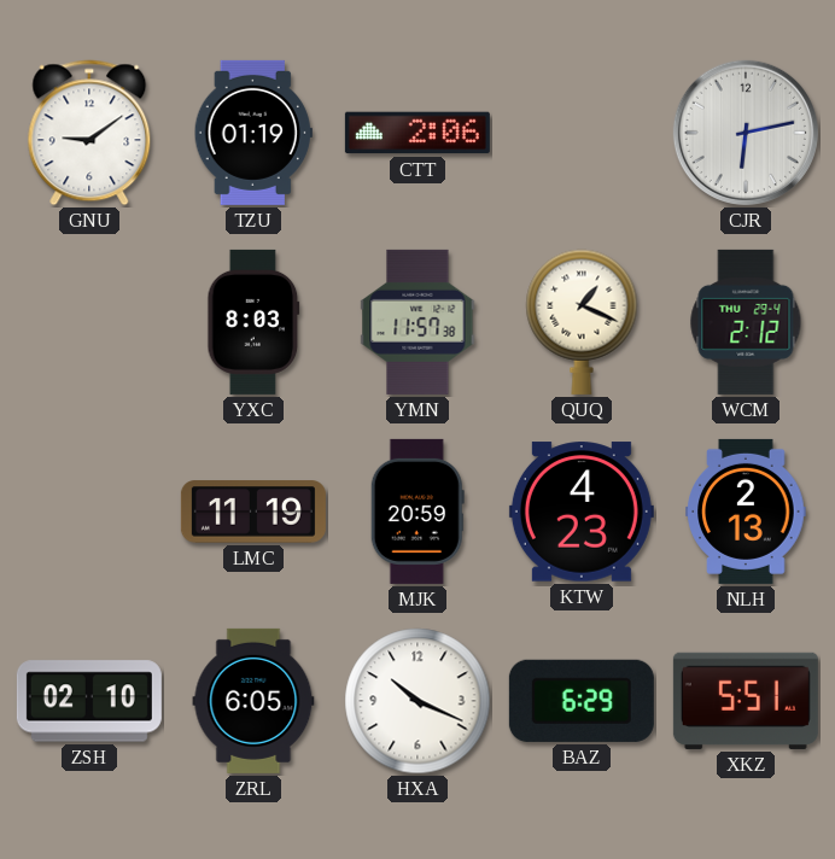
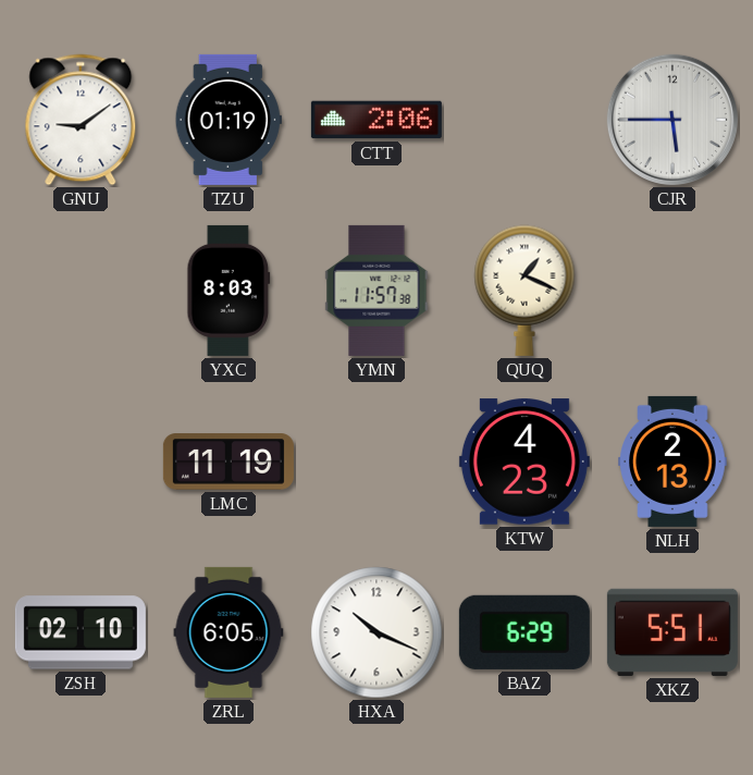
CJR: 6:13 -> 5:45 (672, 120)
WCM: 2:12 -> none (746, 322)
MJK: 20:59 -> none (417, 512)
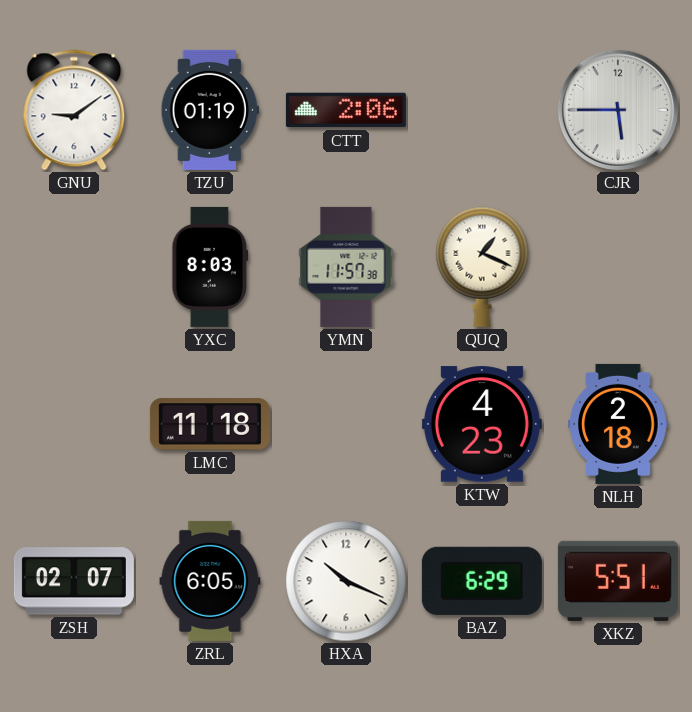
LMC: 11:19 -> 11:18 (210, 424)
NLH: 2:13 -> 2:18 (618, 424)
ZSH: 02:10 -> 02:07 (74, 581)
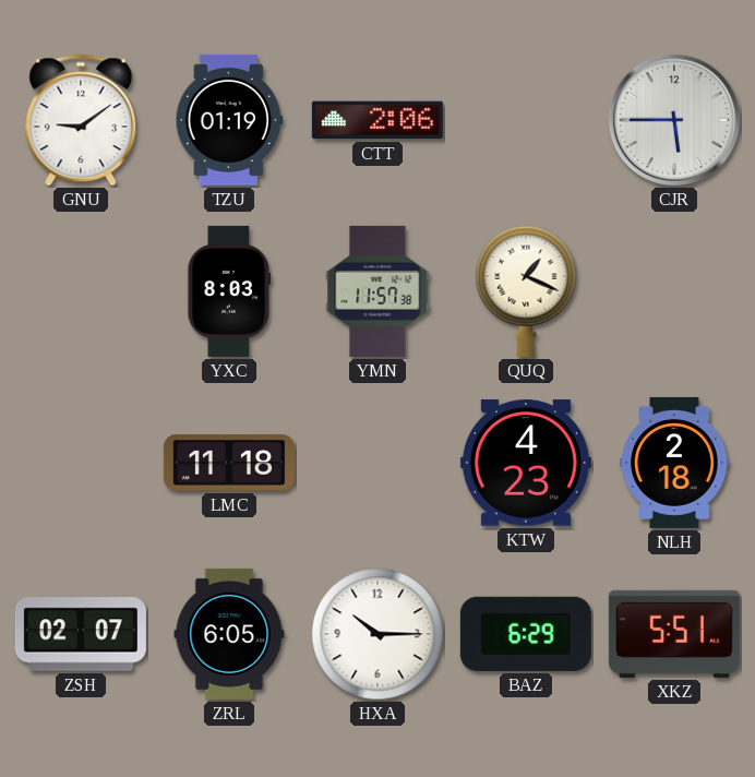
HXA: 10:19 -> 10:15 (377, 634)
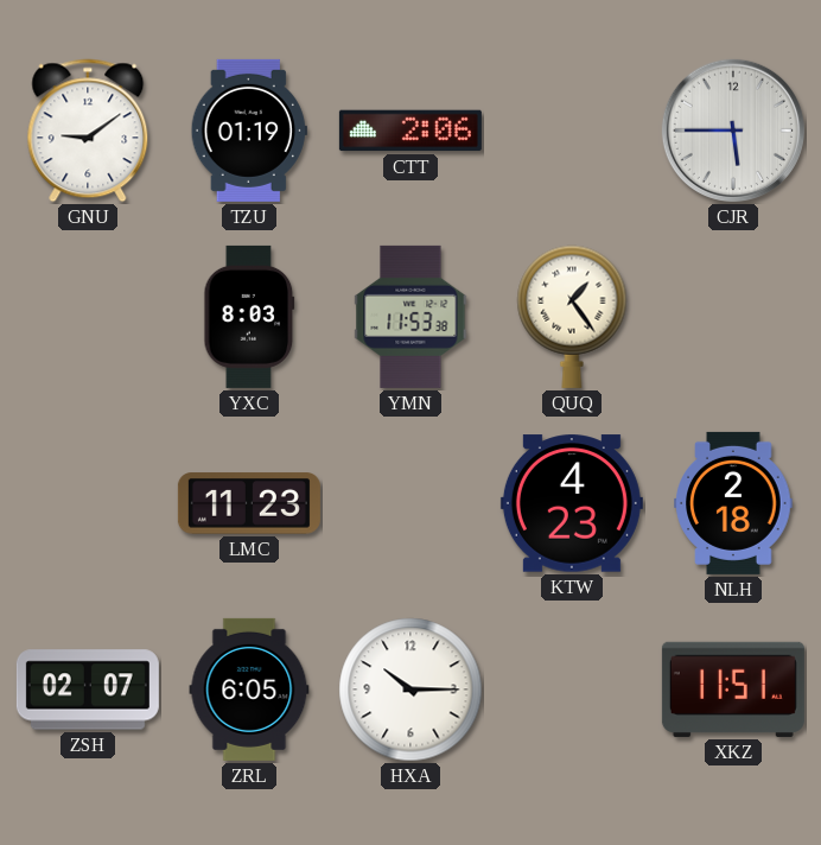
YMN: 11:57 -> 11:53 (411, 317)
QUQ: 1:19 -> 1:24 (572, 317)
LMC: 11:18 -> 11:23 (249, 503)
BAZ: 6:29 -> none (526, 634)
XKZ: 5:51 -> 11:51 (733, 690)
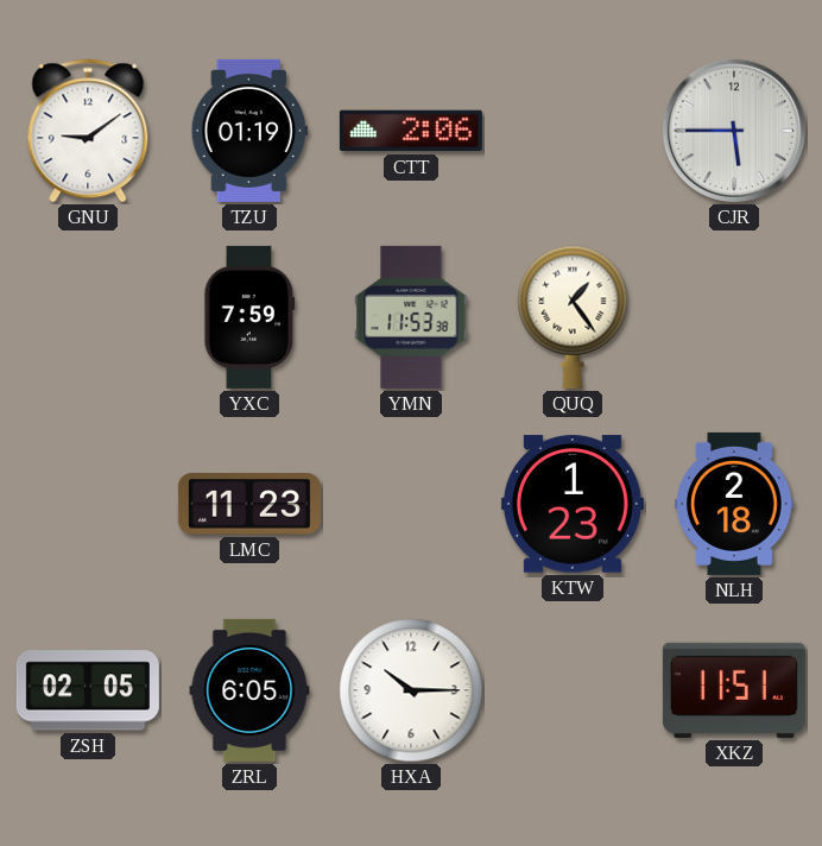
YXC: 8:03 -> 7:59 (249, 317)
KTW: 4:23 -> 1:23 (573, 504)
ZSH: 02:07 -> 02:05 (88, 690)
